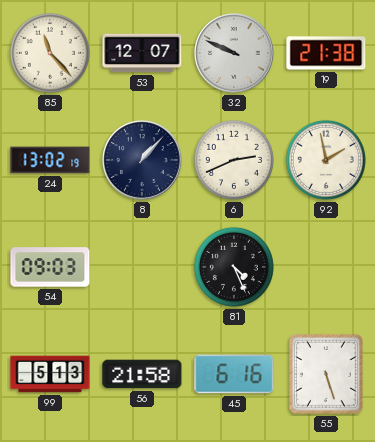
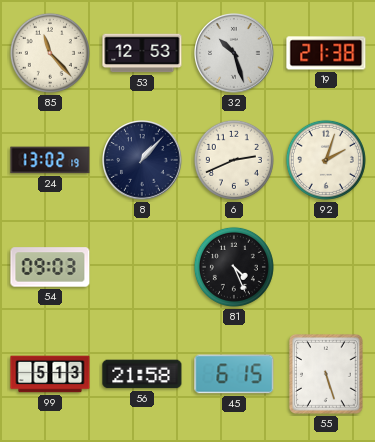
53: 12:07 -> 12:53 (142, 53)
32: 9:49 -> 10:27 (234, 53)
92: 1:58 -> 2:03 (326, 160)
45: 6:16 -> 6:15 (234, 374)
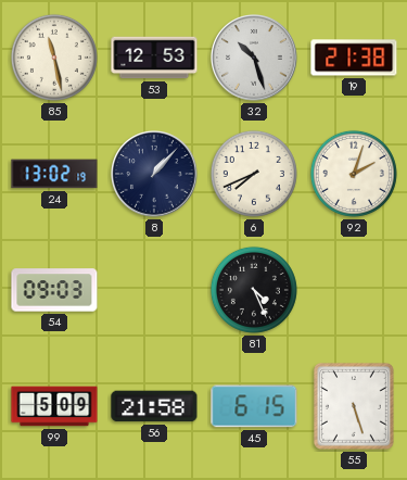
85: 11:23 -> 11:28 (54, 58)
6: 2:41 -> 7:41 (254, 174)
99: 5:13 -> 5:09 (54, 406)
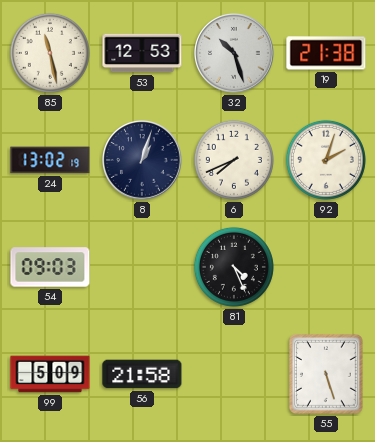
8: 1:07 -> 1:03 (142, 160)
45: 6:15 -> none (254, 406)
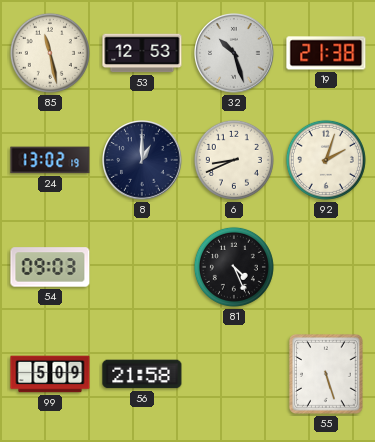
8: 1:03 -> 1:00 (142, 160)
6: 7:41 -> 8:41 (234, 160)
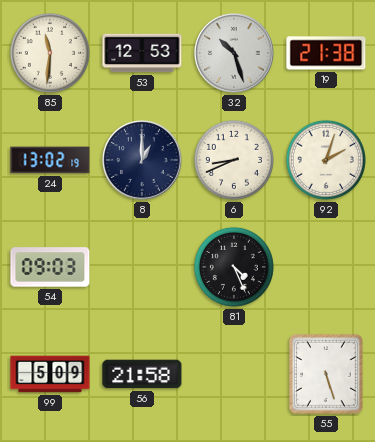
85: 11:28 -> 11:31 (50, 53)
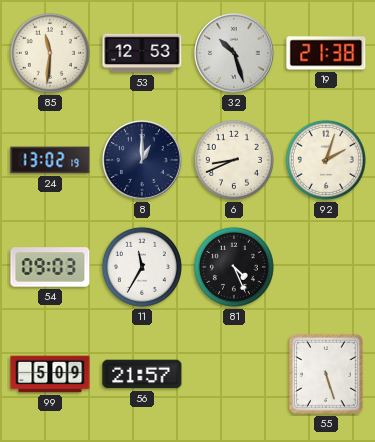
11: none -> 11:35 (142, 267)
56: 21:58 -> 21:57 (142, 374)
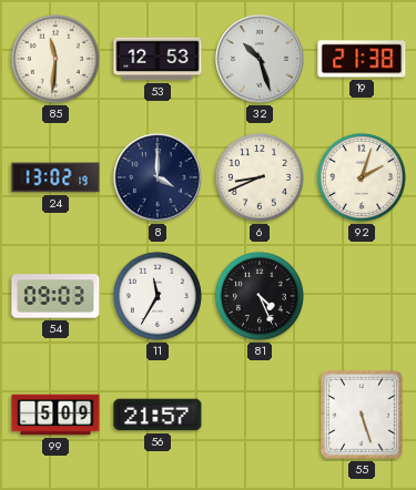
8: 1:00 -> 4:00 (158, 177)
